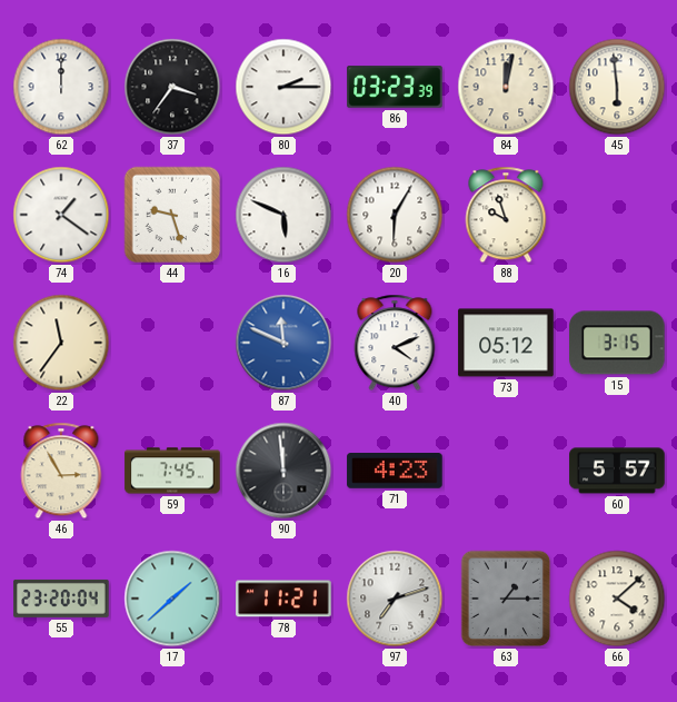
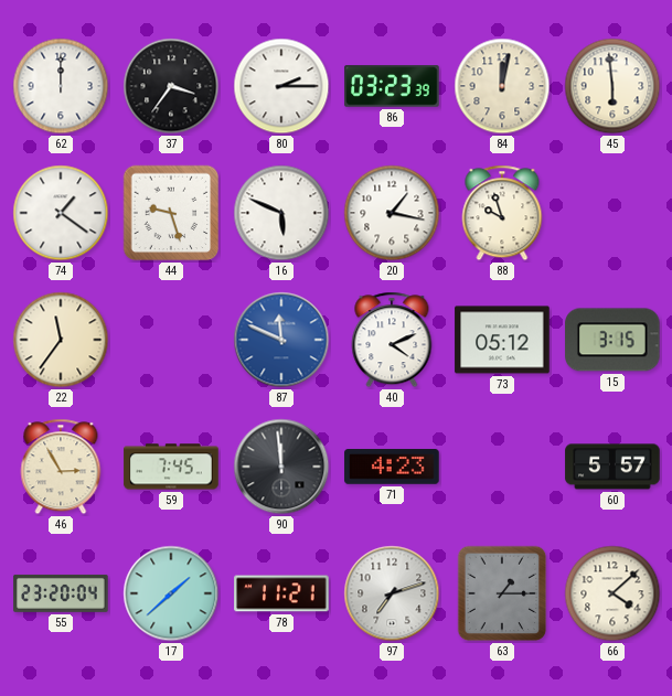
20: 6:05 -> 1:17 (392, 213)
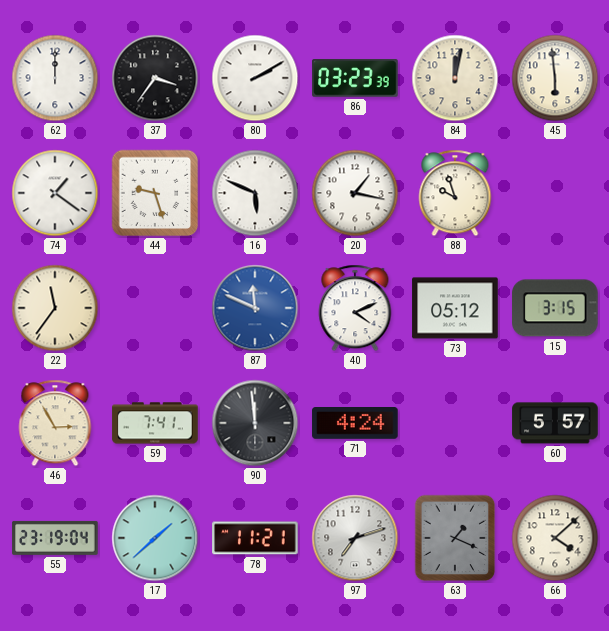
80: 2:15 -> 2:10 (255, 78)
59: 7:45 -> 7:41 (155, 423)
71: 4:23 -> 4:24 (355, 424)
55: 23:20 -> 23:19 (55, 538)
63: 1:15 -> 1:19 (455, 538)
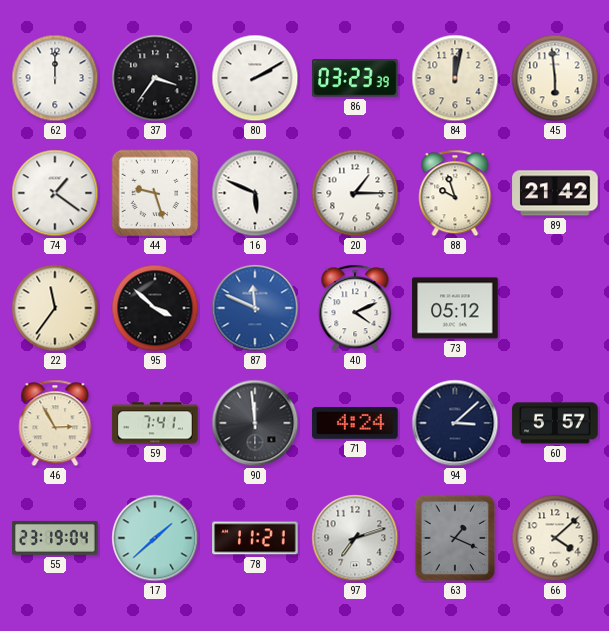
20: 1:17 -> 1:15 (355, 193)
89: none -> 21:42 (555, 193)
95: none -> 3:52 (155, 308)
15: 3:15 -> none (555, 308)
94: none -> 3:08 (455, 423)
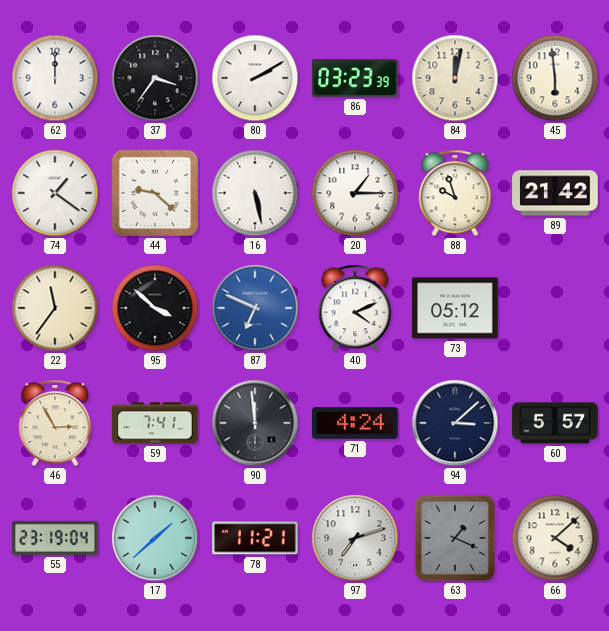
44: 9:27 -> 9:22 (155, 193)
16: 5:49 -> 5:28 (255, 193)
87: 11:49 -> 6:49 (255, 308)
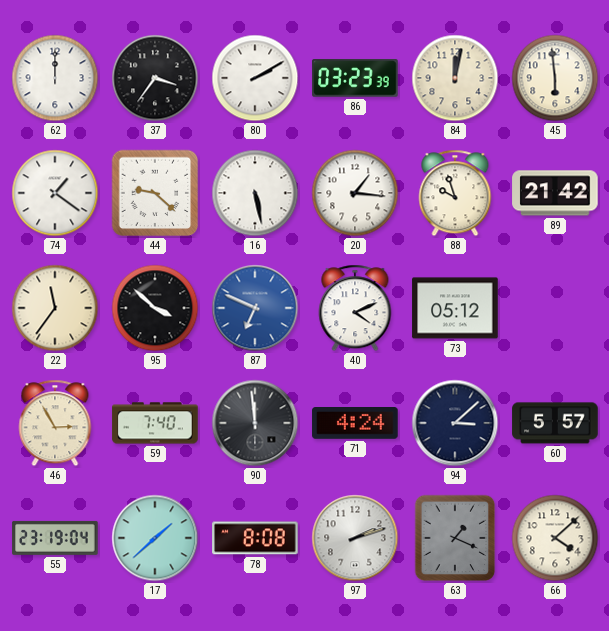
20: 1:15 -> 1:16 (355, 193)
59: 7:41 -> 7:40 (155, 423)
78: 11:21 -> 8:08 (255, 538)
97: 7:12 -> 2:12 (355, 538)
